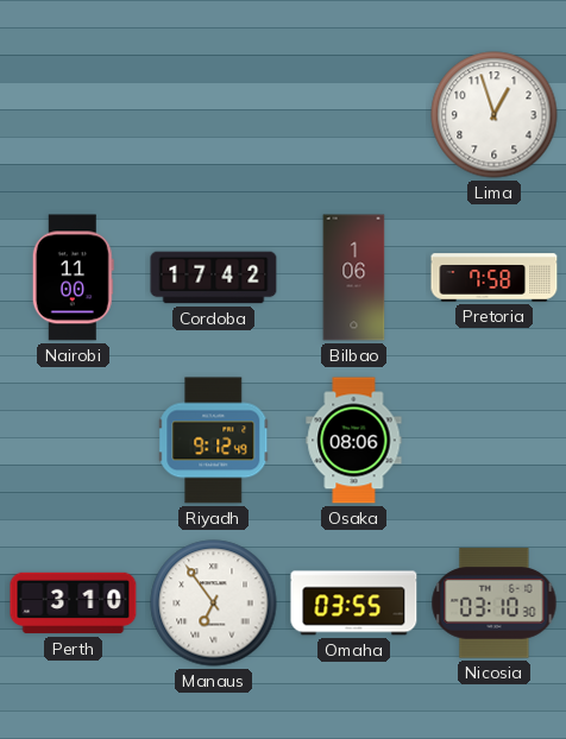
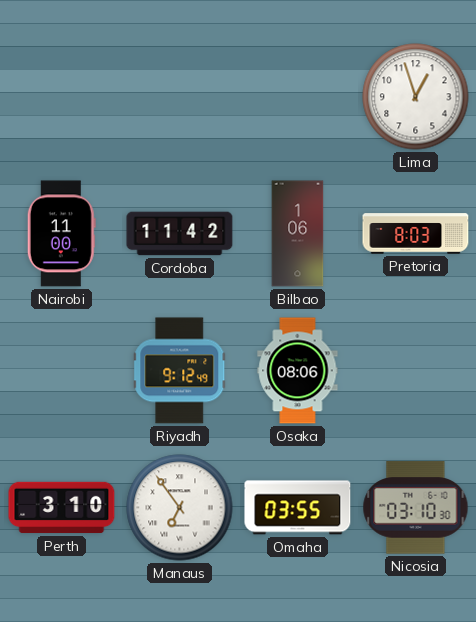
Cordoba: 17:42 -> 11:42 (180, 234)
Pretoria: 7:58 -> 8:03 (416, 234)
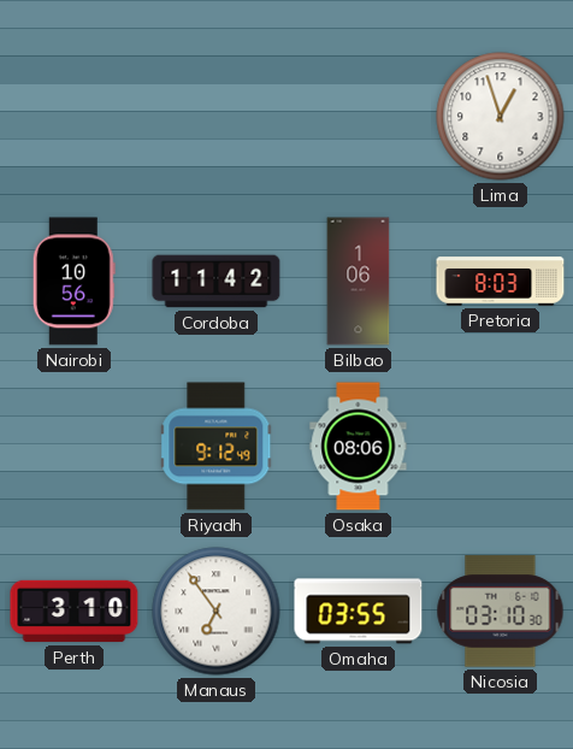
Nairobi: 11:00 -> 10:56 (73, 282)
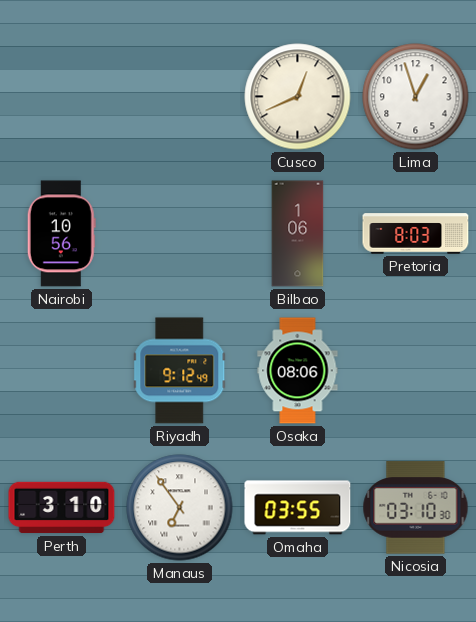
Cusco: none -> 12:41 (298, 97)
Cordoba: 11:42 -> none (217, 282)
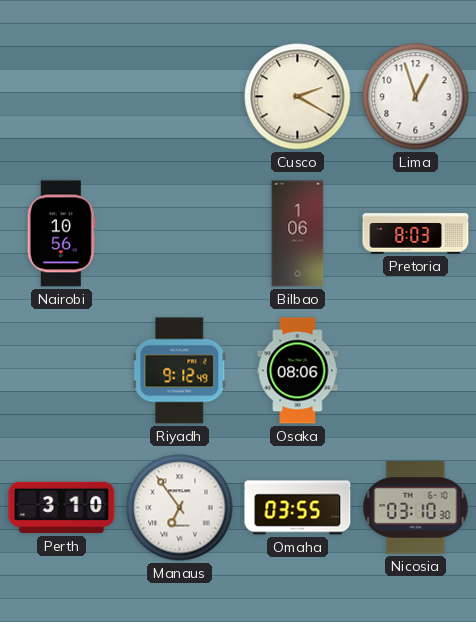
Cusco: 12:41 -> 2:20 (298, 97)
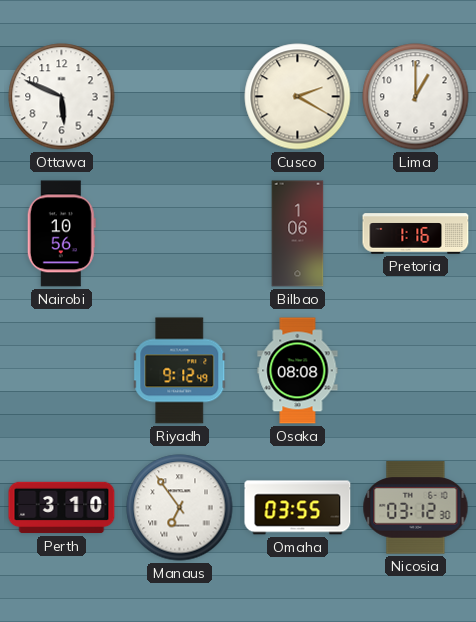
Ottawa: none -> 5:49 (62, 97)
Lima: 12:57 -> 1:00 (416, 97)
Pretoria: 8:03 -> 1:16 (416, 234)
Osaka: 08:06 -> 08:08 (298, 371)
Nicosia: 03:10 -> 03:12 (416, 508)
